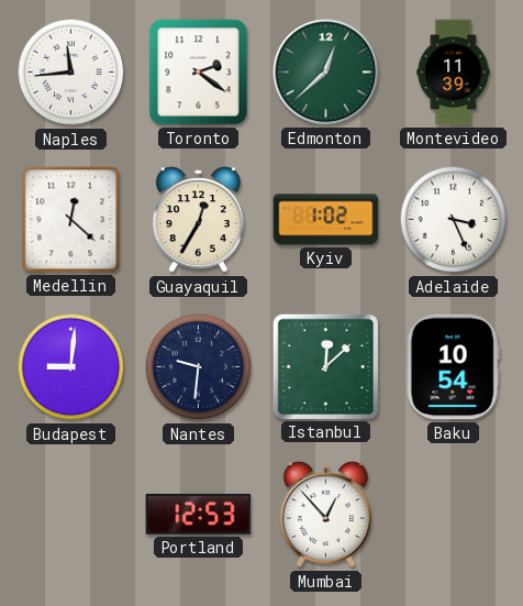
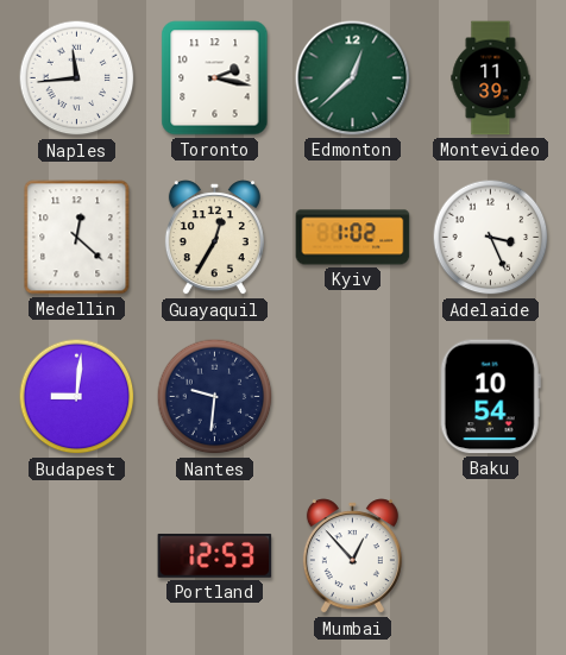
Toronto: 2:21 -> 2:17 (215, 78)
Istanbul: 12:08 -> none (325, 366)
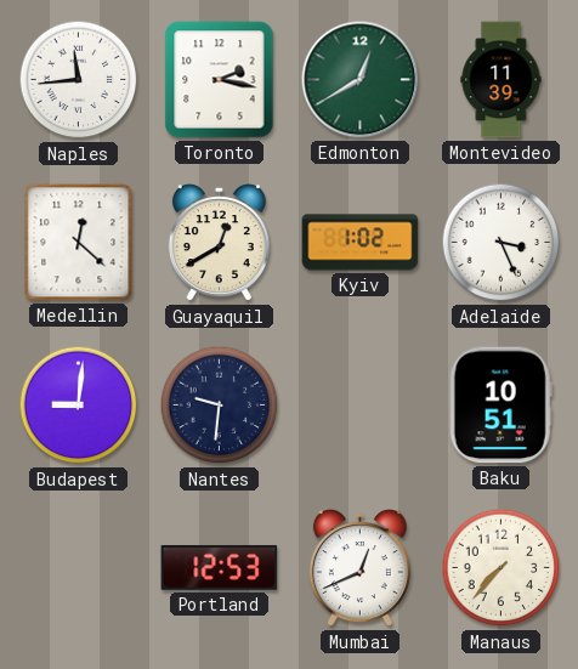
Edmonton: 12:38 -> 12:40 (361, 80)
Guayaquil: 12:35 -> 12:40 (219, 243)
Baku: 10:54 -> 10:51 (500, 406)
Mumbai: 12:53 -> 12:41 (359, 568)
Manaus: none -> 7:37 (501, 568)
